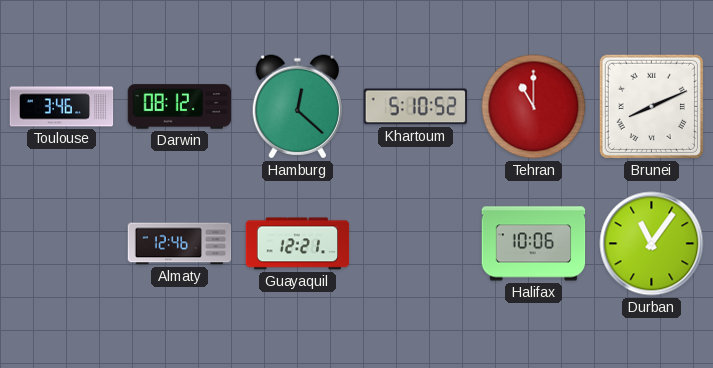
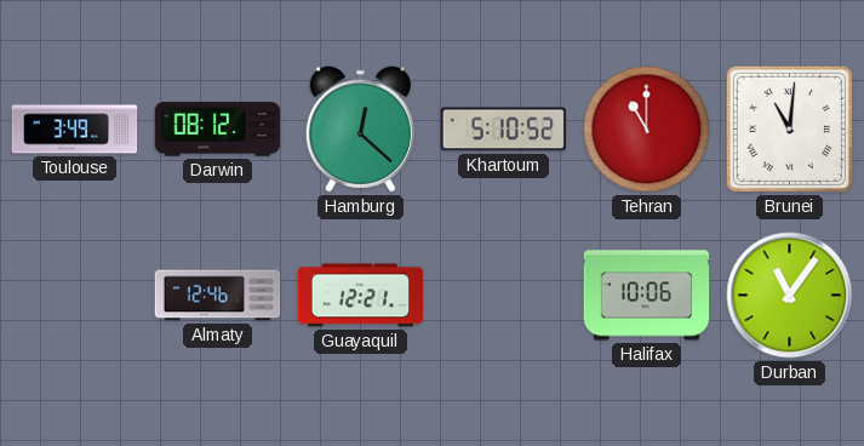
Toulouse: 3:46 -> 3:49 (75, 130)
Brunei: 8:11 -> 11:01 (789, 128)
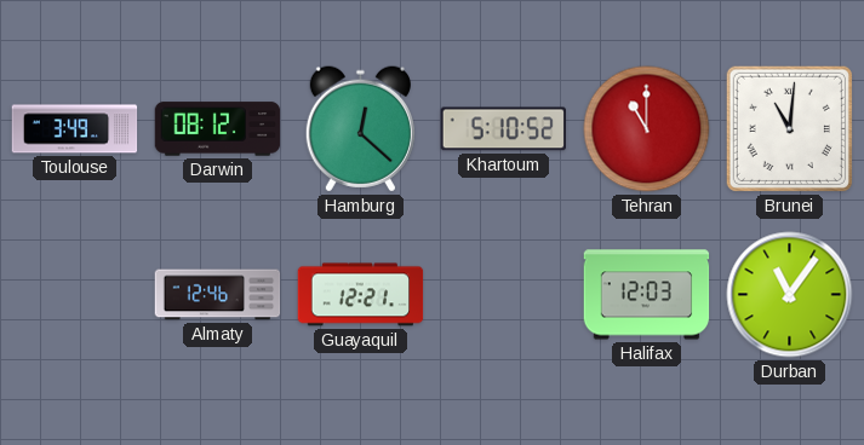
Halifax: 10:06 -> 12:03 (647, 295)
